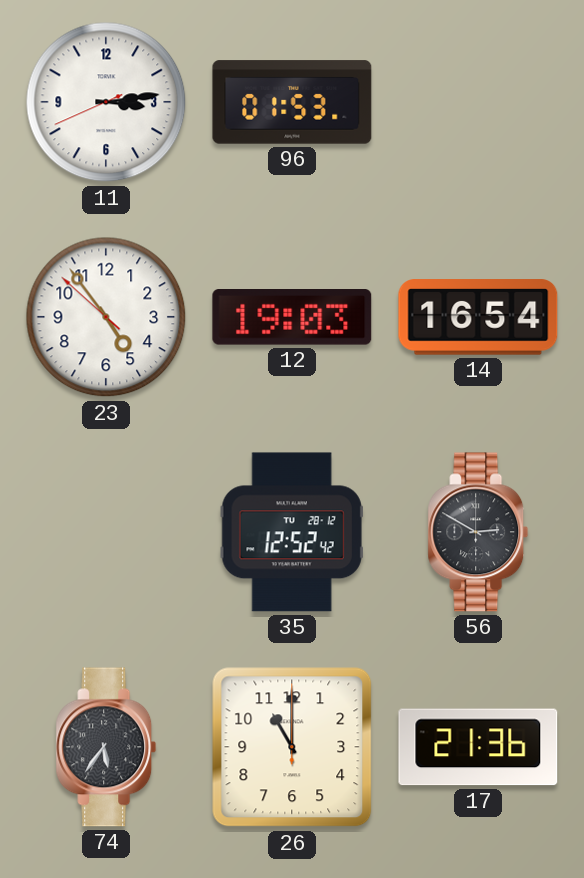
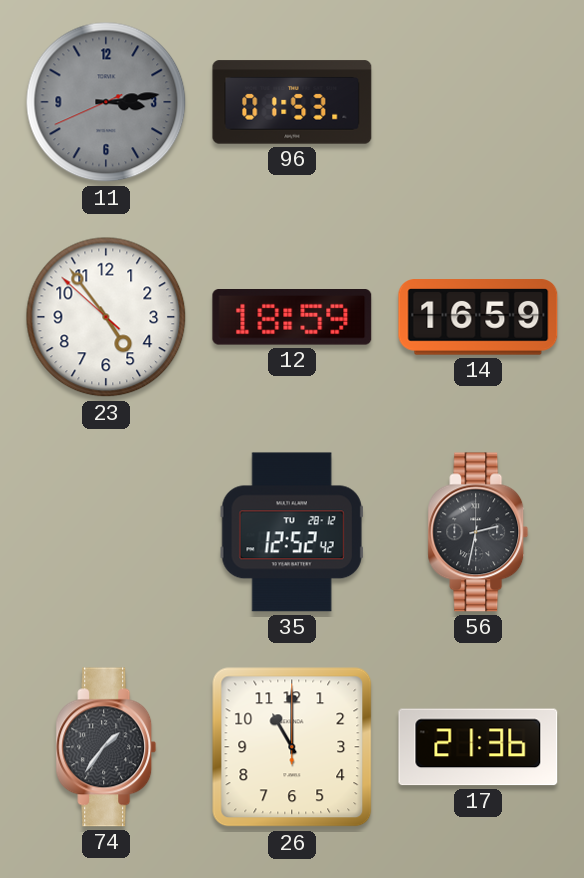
11 dial: white -> grey (106, 102)
12: 19:03 -> 18:59 (292, 317)
14: 16:54 -> 16:59 (478, 317)
56: 2:50 -> 2:32 (478, 532)
74: 5:36 -> 1:36 (106, 747)
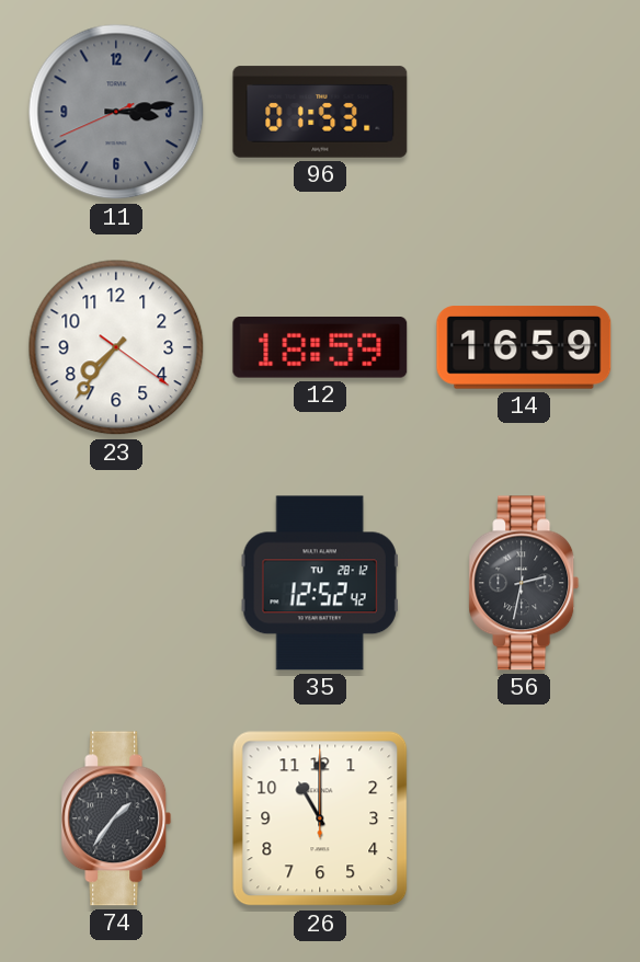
23: 4:53 -> 7:36 (116, 347)
17: 21:36 -> none (478, 747)
